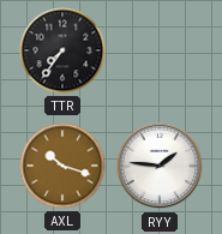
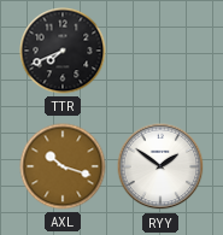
TTR: 7:36 -> 7:41 (63, 51)
RYY: 1:46 -> 1:51 (160, 166)
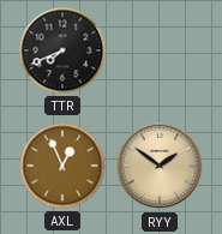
AXL: 10:18 -> 12:56 (62, 166)
RYY dial: white -> champagne (160, 166)
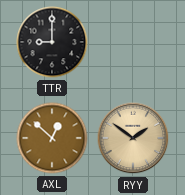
TTR: 7:41 -> 9:00 (52, 42)
AXL: 12:56 -> 12:52 (52, 138)
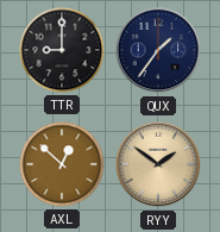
QUX: none -> 1:36 (158, 50)
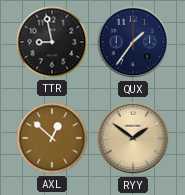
TTR: 9:00 -> 8:58 (52, 42)
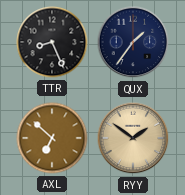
TTR: 8:58 -> 8:26 (52, 42)
AXL: 12:52 -> 6:52 (52, 138)
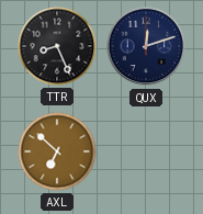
QUX: 1:36 -> 12:12 (146, 46)
RYY: 1:51 -> none (133, 138)
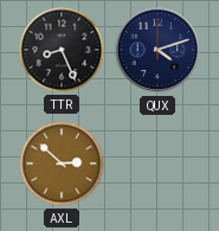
QUX: 12:12 -> 4:12 (157, 50)
AXL: 6:52 -> 2:52 (62, 163)
